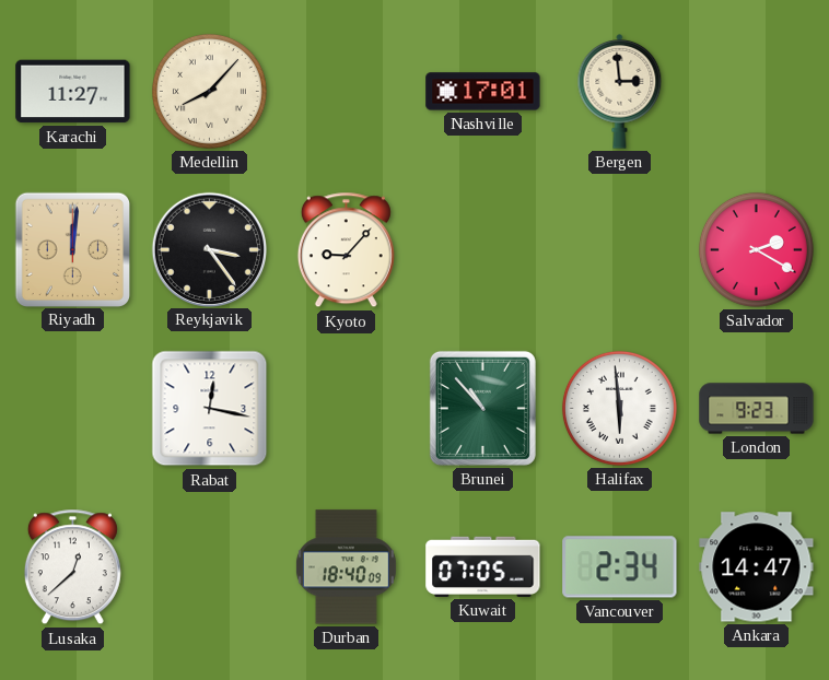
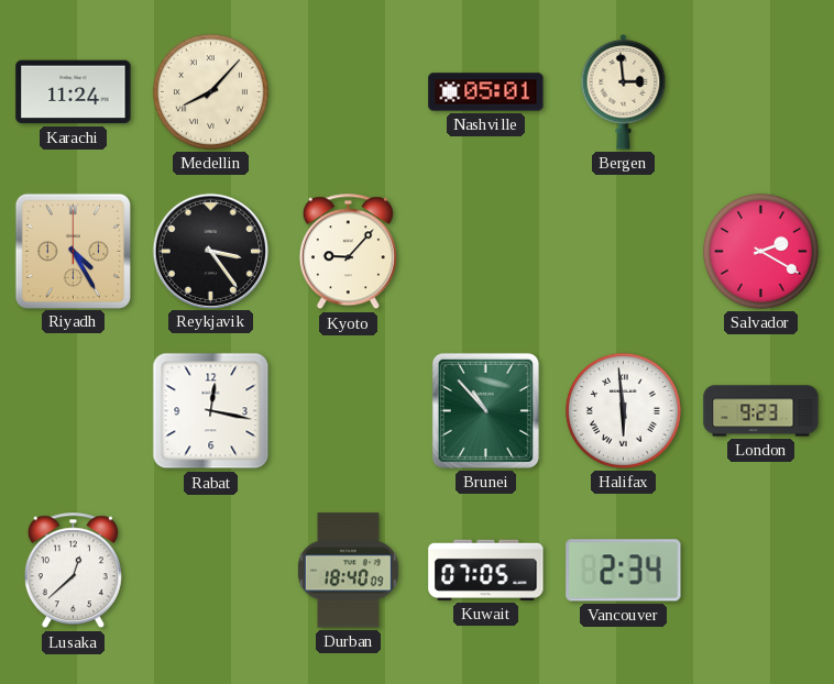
Karachi: 11:27 -> 11:24 (74, 92)
Nashville: 17:01 -> 05:01 (486, 92)
Riyadh: 12:01 -> 4:25 (73, 251)
Ankara: 14:47 -> none (757, 567)
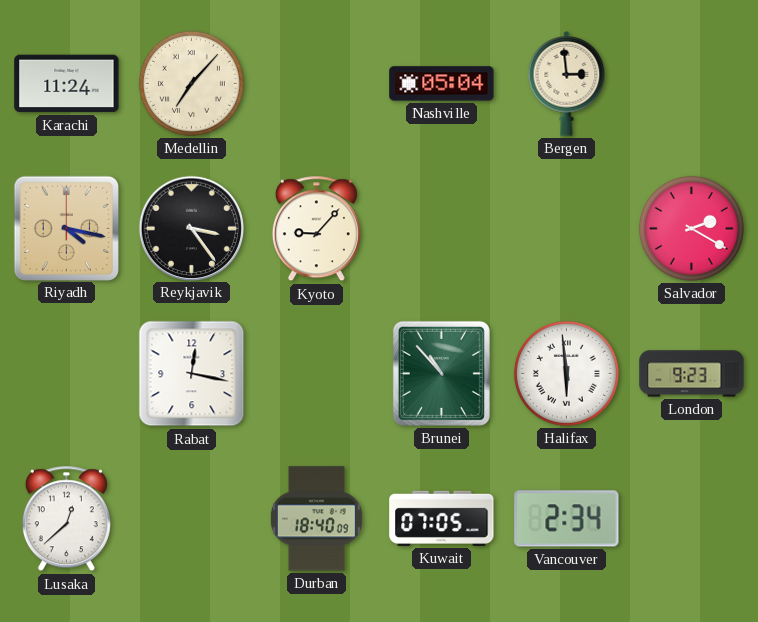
Medellin: 8:07 -> 7:07 (191, 83)
Nashville: 05:01 -> 05:04 (442, 84)
Riyadh: 4:25 -> 4:17 (66, 228)
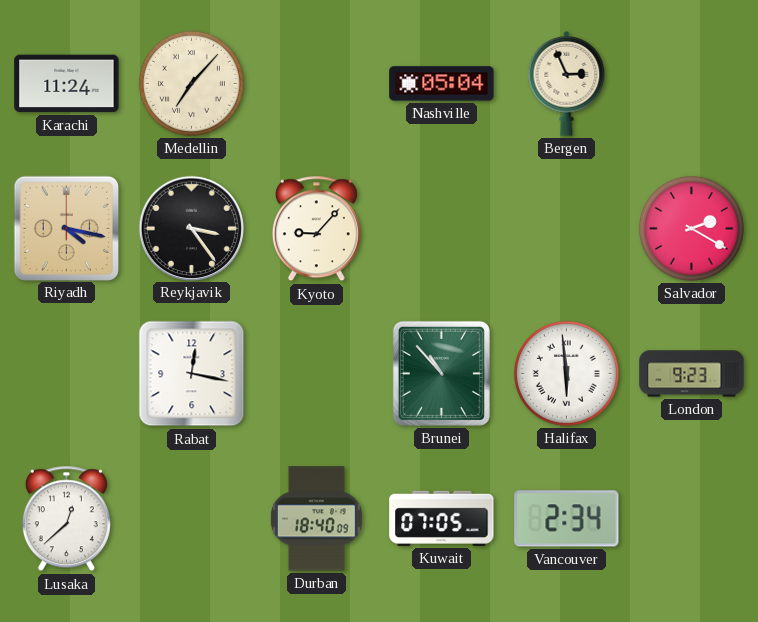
Bergen: 2:59 -> 2:56 (567, 83)
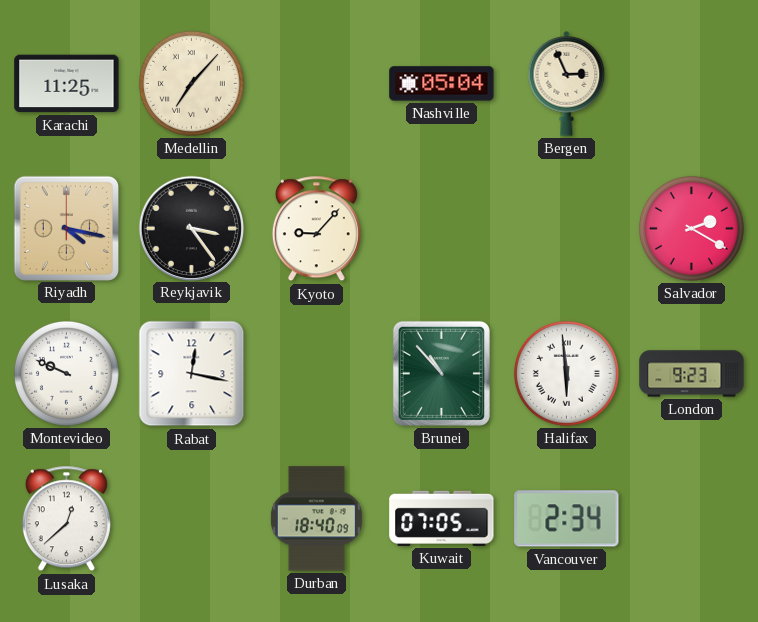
Karachi: 11:24 -> 11:25 (67, 84)
Montevideo: none -> 9:49 (66, 373)
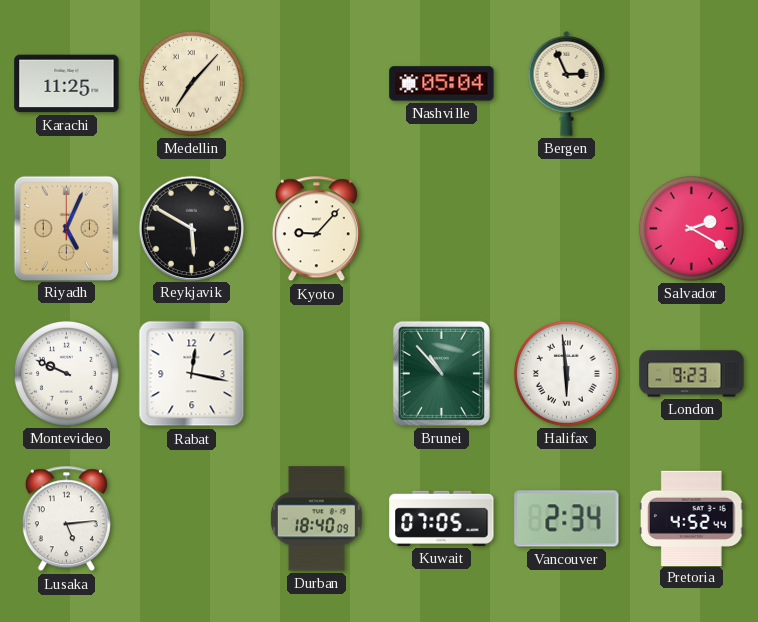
Riyadh: 4:17 -> 5:04 (66, 228)
Reykjavik: 3:24 -> 5:50 (191, 228)
Lusaka: 12:38 -> 5:14 (66, 519)
Pretoria: none -> 4:52 (692, 518)
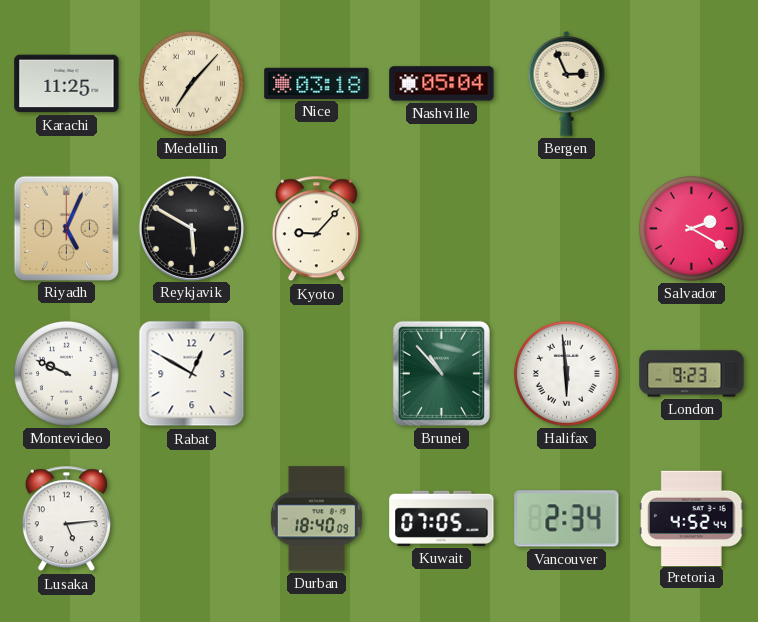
Nice: none -> 03:18 (317, 83)
Rabat: 12:17 -> 12:50 (192, 374)
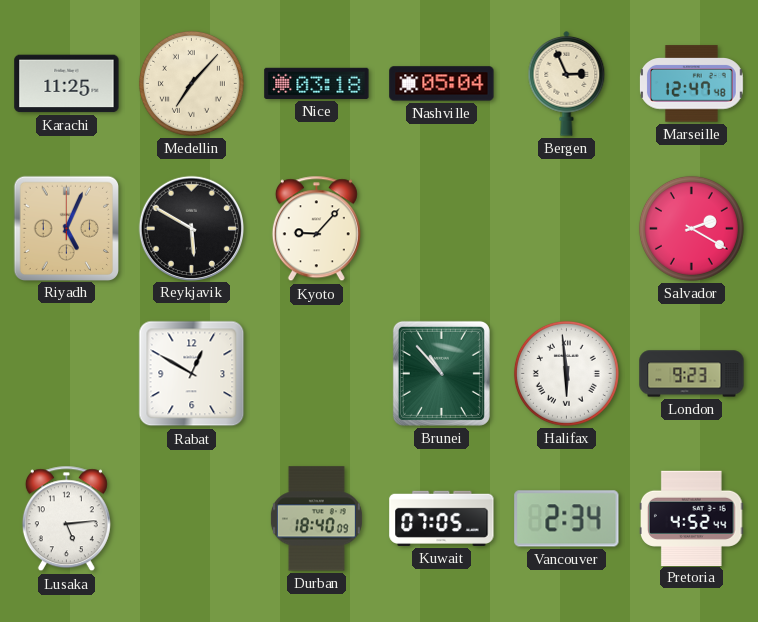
Marseille: none -> 12:47 (691, 84)
Montevideo: 9:49 -> none (66, 373)
